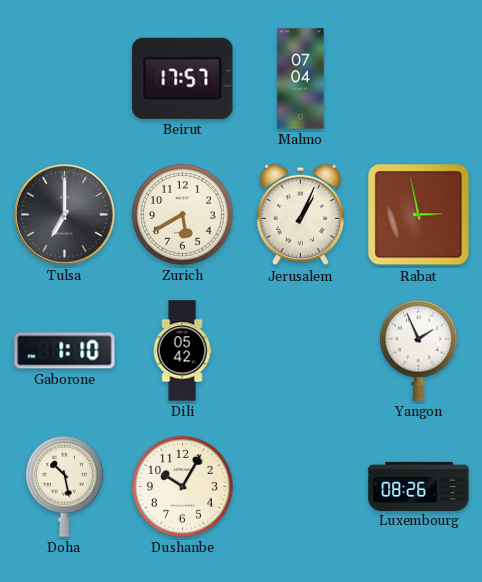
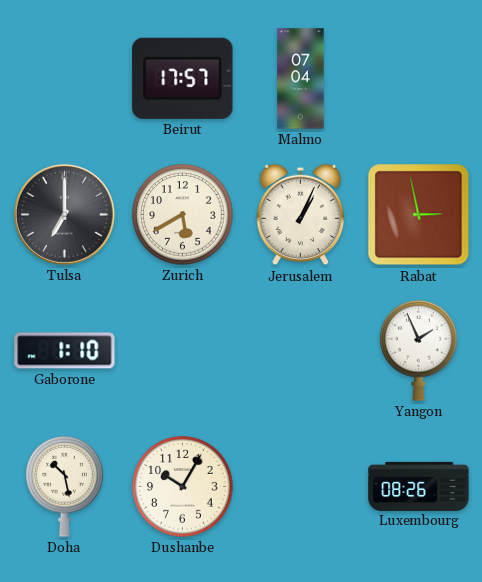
Dili: 05:42 -> none (182, 351)
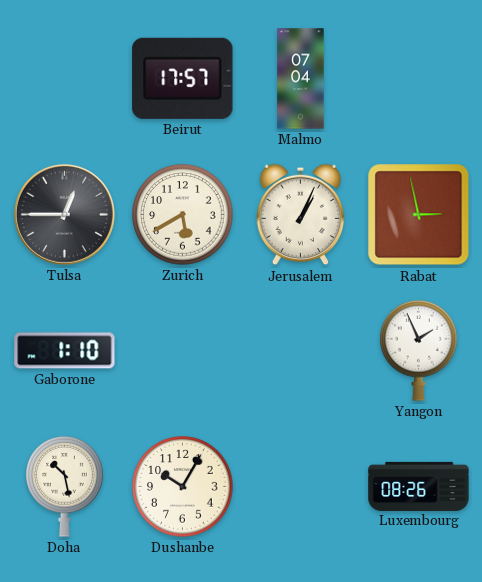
Tulsa: 7:00 -> 12:45 (64, 214)
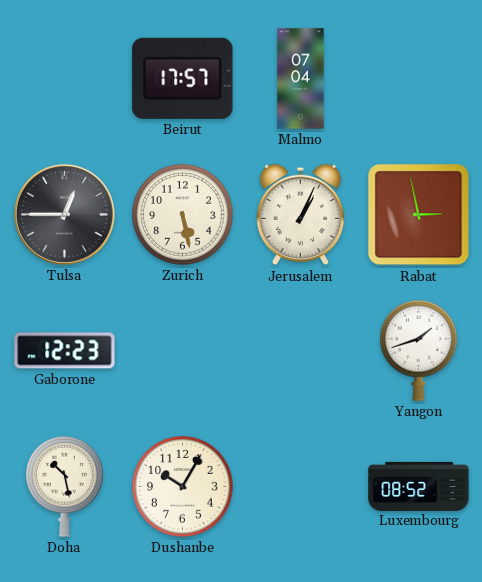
Zurich: 5:40 -> 5:28 (183, 215)
Gaborone: 1:10 -> 12:23 (65, 351)
Yangon: 1:56 -> 1:42 (419, 350)
Luxembourg: 08:26 -> 08:52 (419, 486)
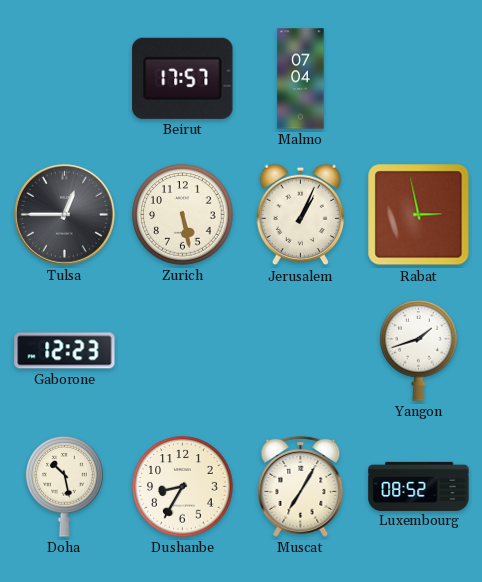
Dushanbe: 10:05 -> 8:35 (183, 487)
Muscat: none -> 7:05 (301, 486)
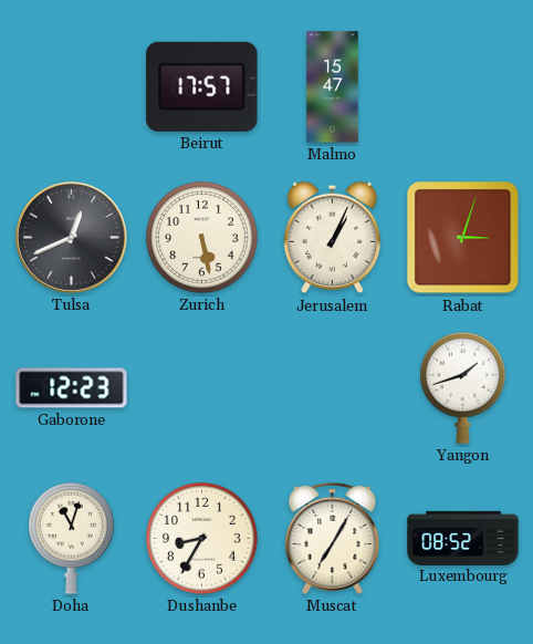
Malmo: 07:04 -> 15:47 (333, 87)
Tulsa: 12:45 -> 12:41 (71, 237)
Rabat: 2:58 -> 3:03 (463, 238)
Doha: 10:28 -> 11:03 (72, 538)
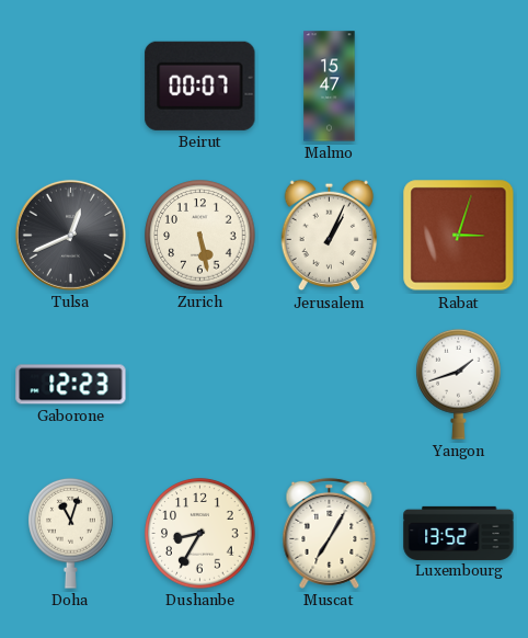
Beirut: 17:57 -> 00:07 (200, 86)
Luxembourg: 08:52 -> 13:52 (459, 533)
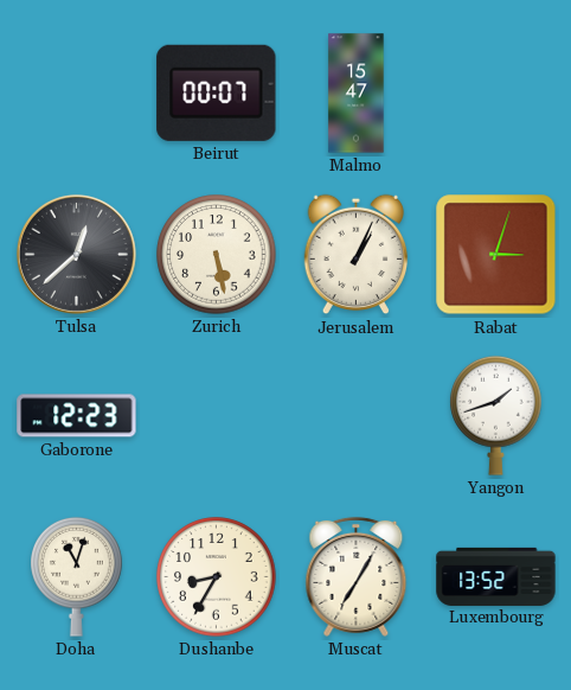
Tulsa: 12:41 -> 12:38 (76, 254)
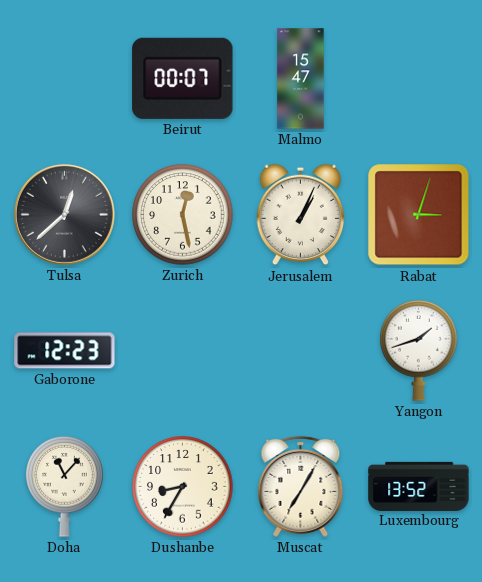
Zurich: 5:28 -> 12:28 (183, 215)
Doha: 11:03 -> 11:07 (65, 486)
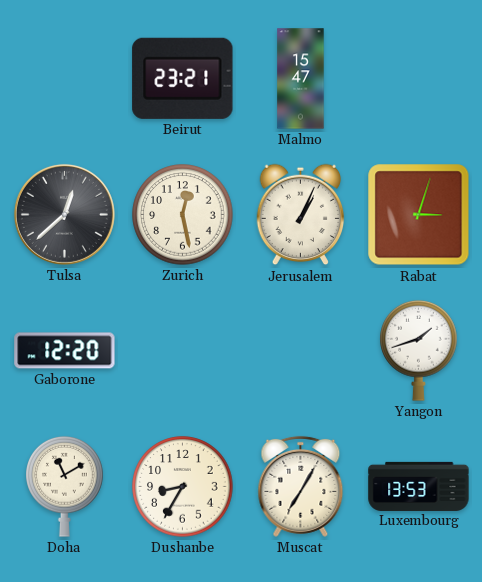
Beirut: 00:07 -> 23:21 (183, 78)
Gaborone: 12:23 -> 12:20 (65, 351)
Doha: 11:07 -> 11:10 (65, 486)
Luxembourg: 13:52 -> 13:53 (419, 486)
